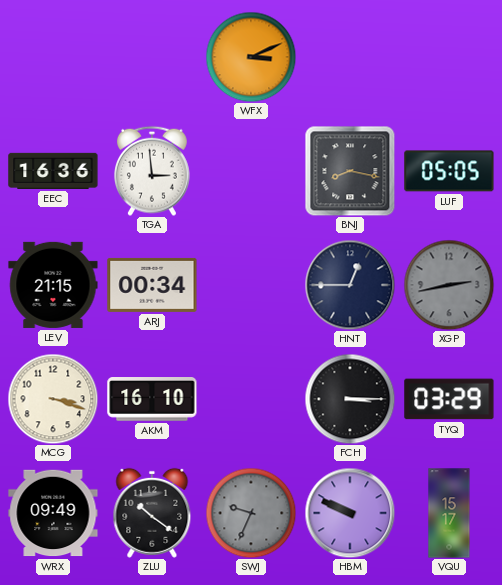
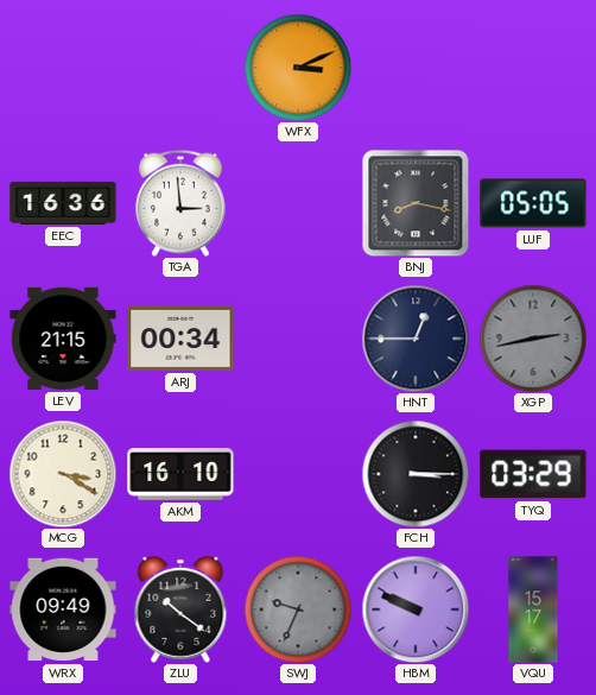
MCG: 3:18 -> 3:20 (63, 474)
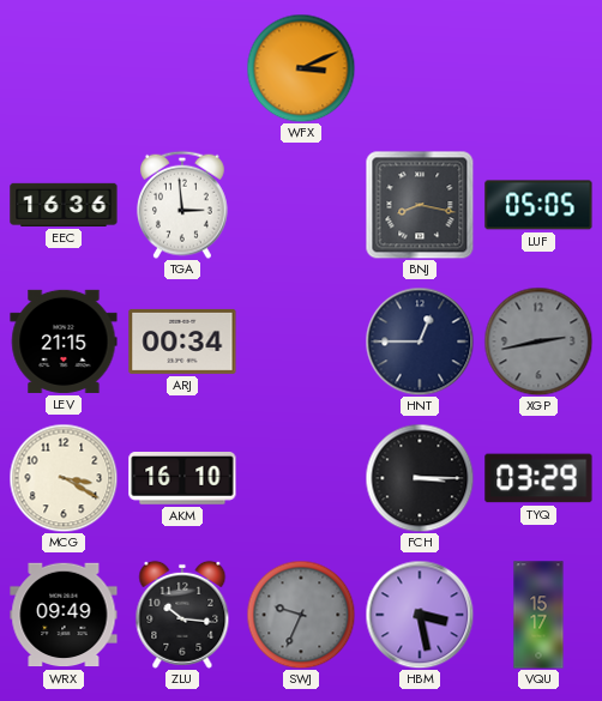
ZLU: 10:21 -> 10:16 (182, 615)
HBM: 9:49 -> 3:28 (420, 615)
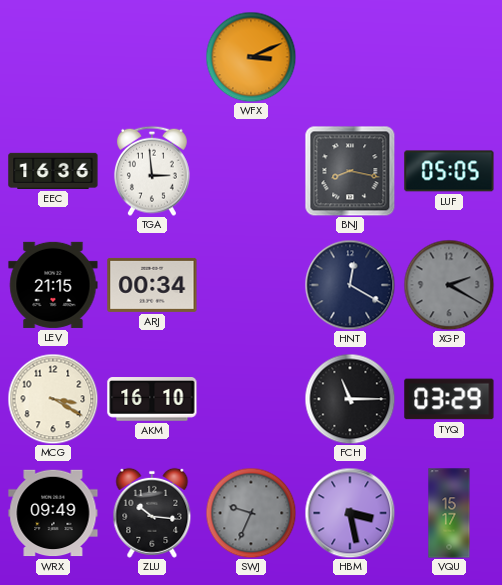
HNT: 12:45 -> 12:20 (350, 285)
XGP: 2:43 -> 2:20 (449, 285)
FCH: 3:15 -> 11:15 (350, 399)
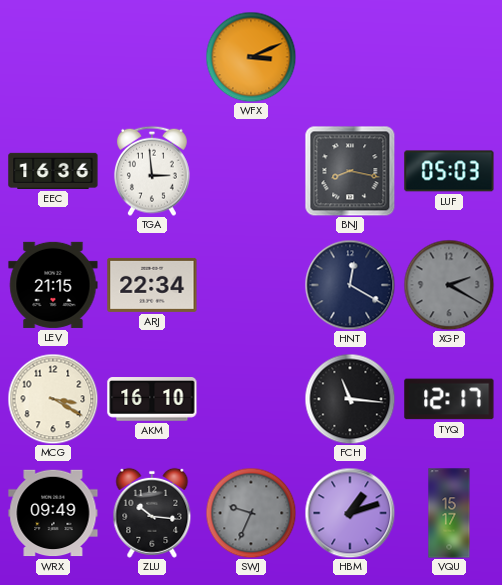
LUF: 05:05 -> 05:03 (449, 171)
ARJ: 00:34 -> 22:34 (152, 285)
FCH: 11:15 -> 11:16 (350, 399)
TYQ: 03:29 -> 12:17 (449, 399)
HBM: 3:28 -> 1:12 (350, 513)
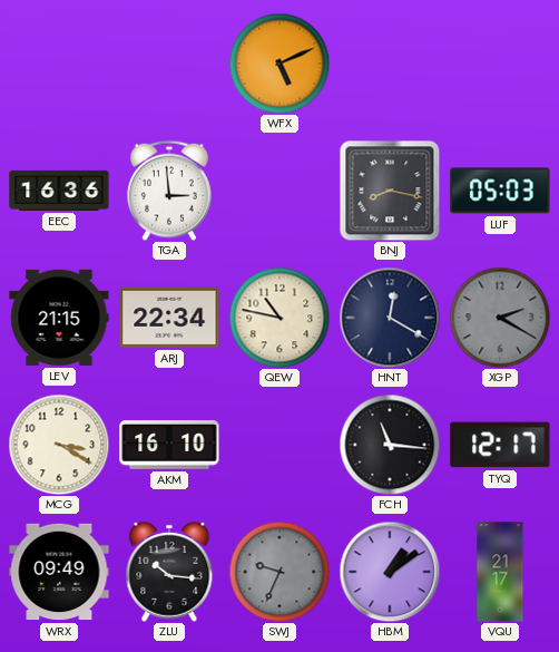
WFX: 3:11 -> 5:11 (279, 64)
QEW: none -> 10:47 (279, 318)
HBM: 1:12 -> 1:09 (390, 572)
VQU: 15:17 -> 21:17 (500, 572)
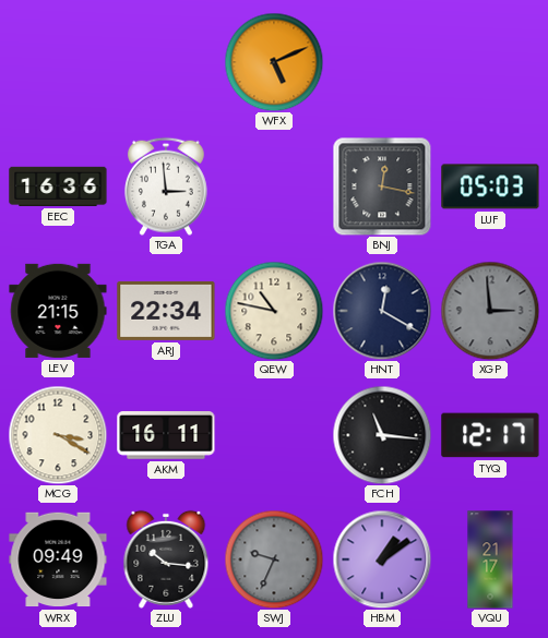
BNJ: 8:17 -> 12:17 (382, 186)
XGP: 2:20 -> 2:59 (490, 311)
AKM: 16:10 -> 16:11 (166, 436)
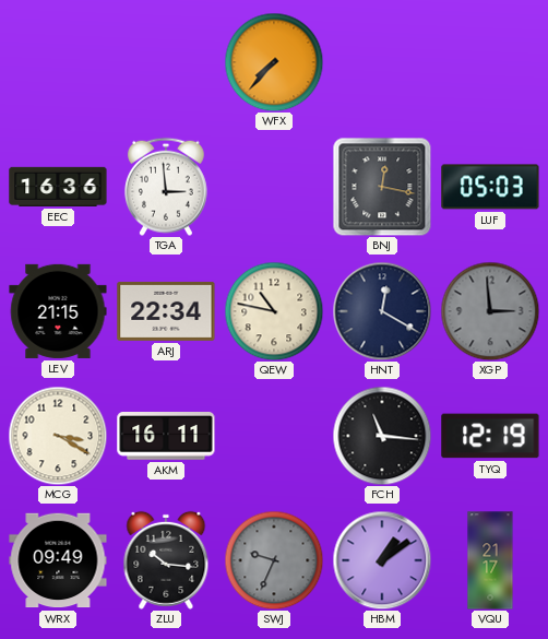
WFX: 5:11 -> 7:37 (274, 62)
TYQ: 12:17 -> 12:19 (490, 436)
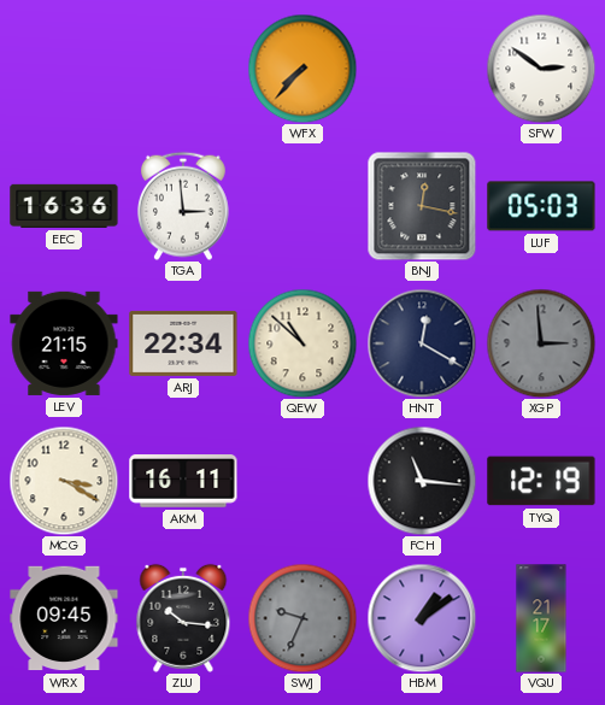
SFW: none -> 2:51 (541, 69)
QEW: 10:47 -> 10:52 (302, 343)
WRX: 09:49 -> 09:45 (64, 618)
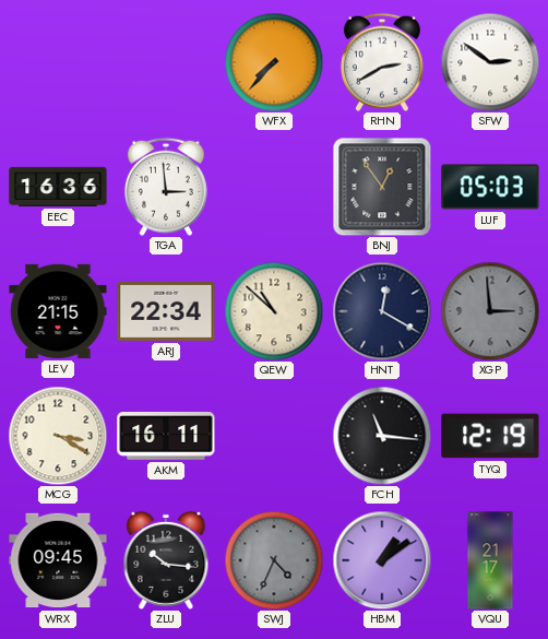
RHN: none -> 2:40 (382, 62)
BNJ: 12:17 -> 12:54 (382, 187)
SWJ: 9:34 -> 4:34 (274, 560)
